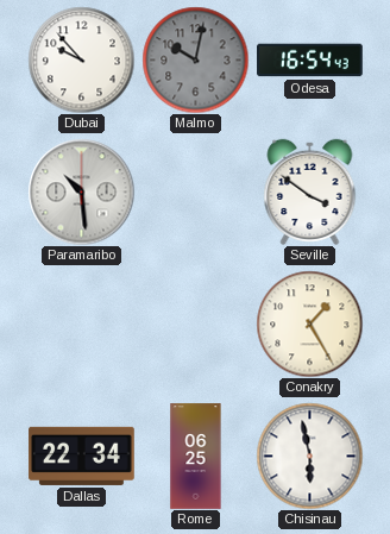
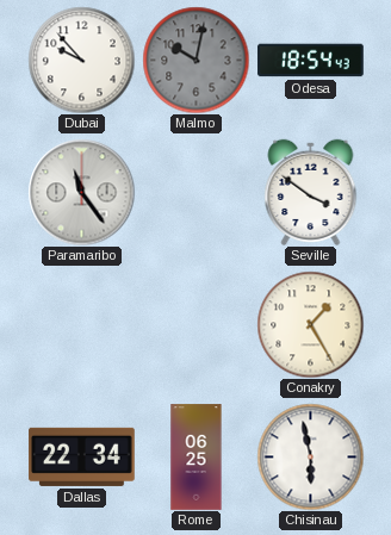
Odesa: 16:54 -> 18:54 (311, 61)
Paramaribo: 10:29 -> 11:24 (81, 192)
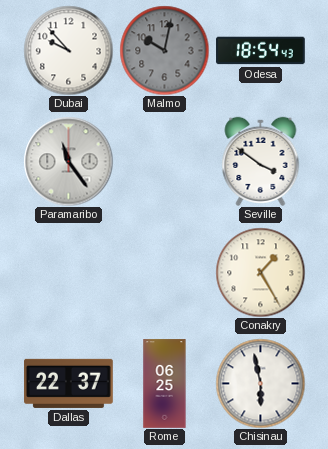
Dallas: 22:34 -> 22:37 (69, 383)
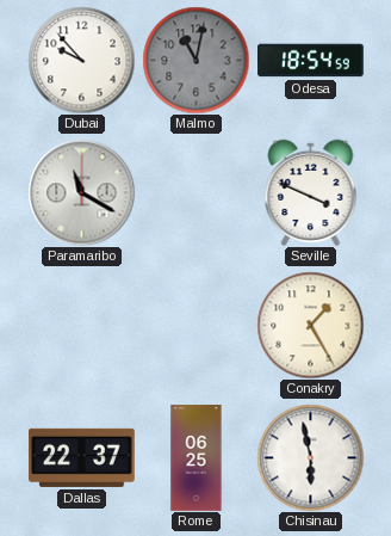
Malmo: 10:02 -> 11:02 (195, 60)
Odesa: 18:54:43 -> 18:54:59 (311, 61)
Paramaribo: 11:24 -> 11:20 (81, 192)
Seville: 3:51 -> 3:49 (311, 192)
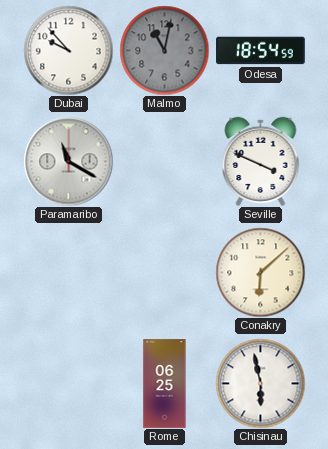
Conakry: 1:25 -> 6:08 (260, 272)
Dallas: 22:37 -> none (82, 457)
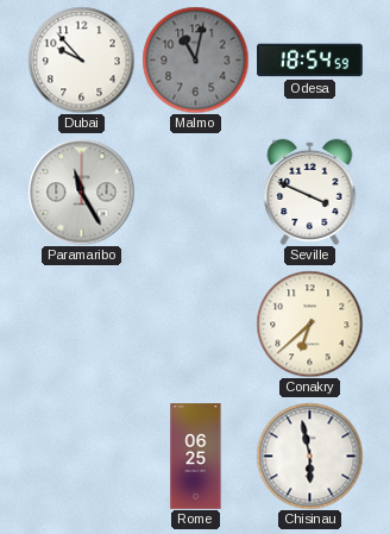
Paramaribo: 11:20 -> 11:25 (81, 191)
Conakry: 6:08 -> 6:38 (309, 323)
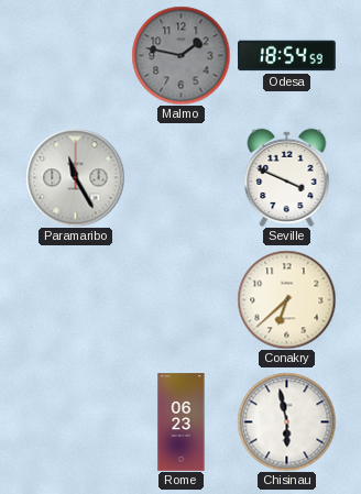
Dubai: 9:53 -> none (81, 59)
Malmo: 11:02 -> 1:47 (180, 55)
Rome: 06:25 -> 06:23 (182, 422)
